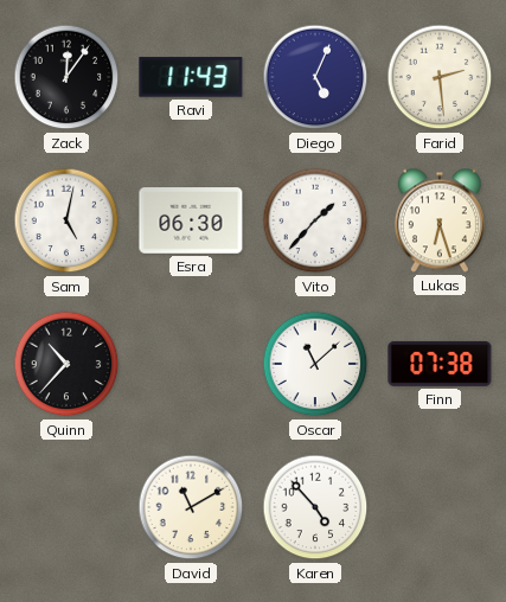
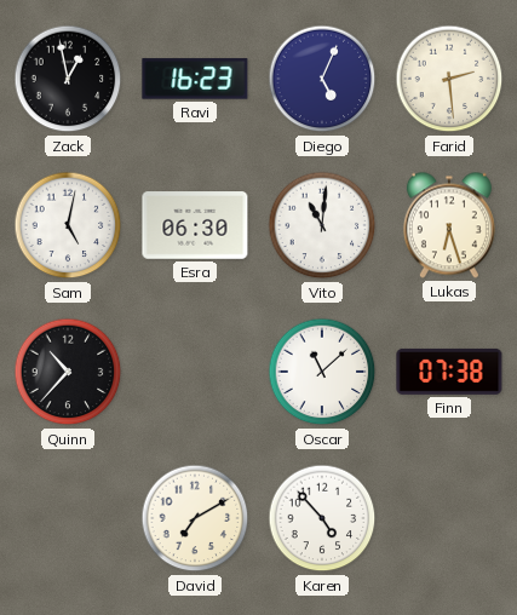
Zack: 12:06 -> 12:58 (68, 79)
Ravi: 11:43 -> 16:23 (195, 79)
Vito: 1:37 -> 11:01 (322, 225)
David: 11:10 -> 7:10 (195, 518)
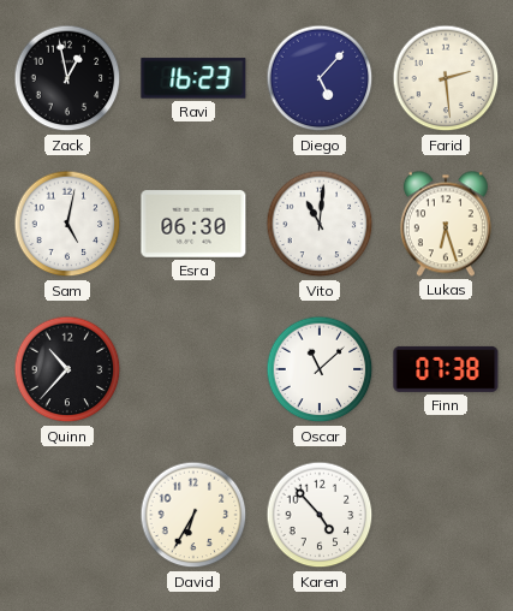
Diego: 5:04 -> 5:07 (320, 78)
David: 7:10 -> 6:35 (193, 515)
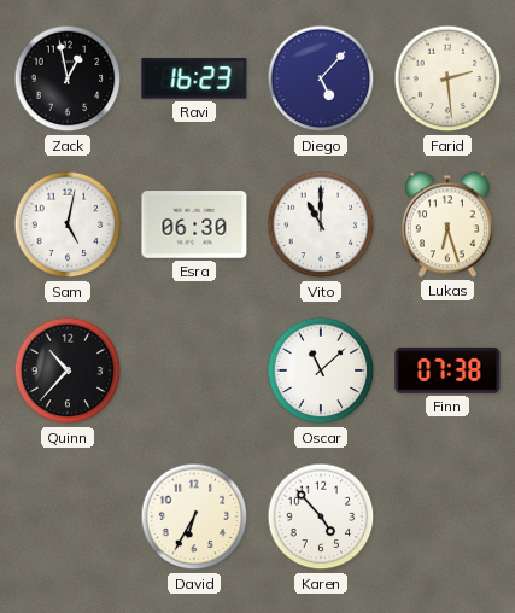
Vito: 11:01 -> 11:00 (321, 224)
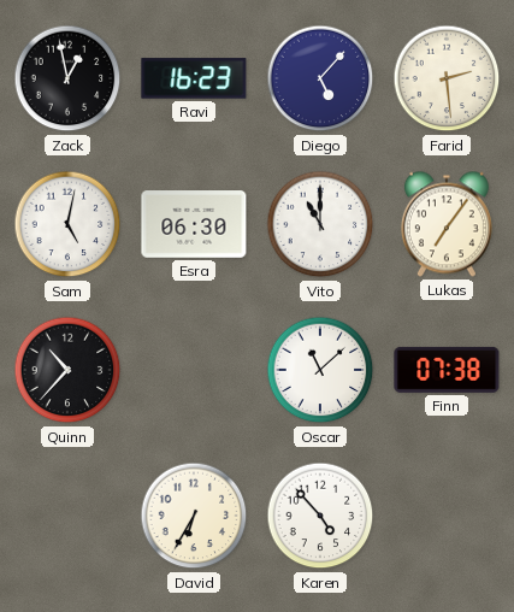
Lukas: 6:27 -> 7:06 (447, 224)
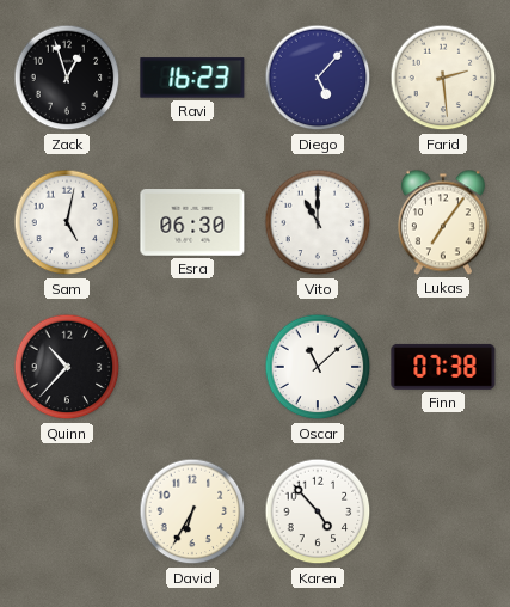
Zack: 12:58 -> 12:57 (67, 78)
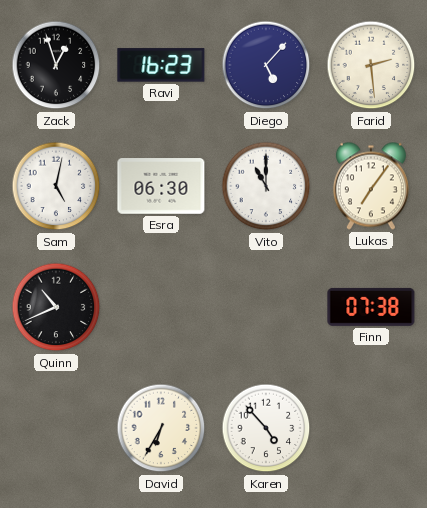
Quinn: 10:37 -> 10:41 (56, 307)
Oscar: 11:08 -> none (318, 367)
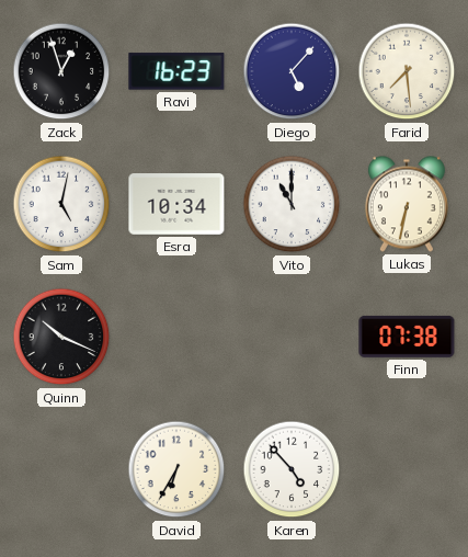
Farid: 2:29 -> 7:29 (407, 71)
Esra: 06:30 -> 10:34 (176, 204)
Lukas: 7:06 -> 6:32 (407, 204)
Quinn: 10:41 -> 10:19 (61, 337)
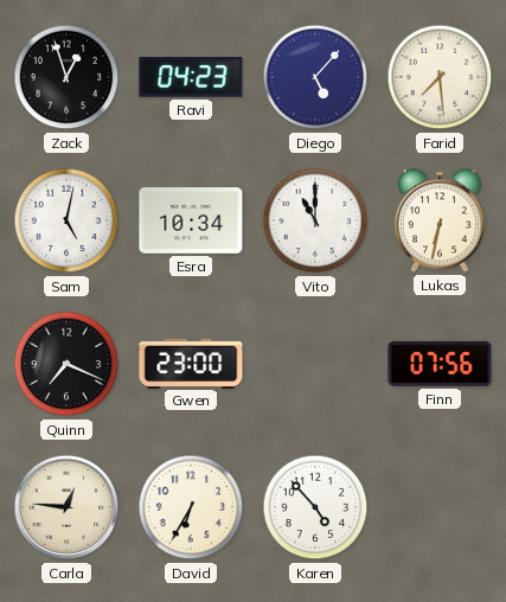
Ravi: 16:23 -> 04:23 (191, 77)
Quinn: 10:19 -> 7:19 (66, 364)
Gwen: none -> 23:00 (191, 363)
Finn: 07:38 -> 07:56 (440, 364)
Carla: none -> 12:46 (66, 507)
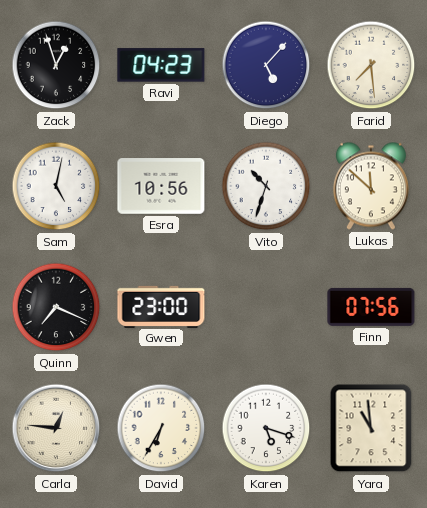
Esra: 10:34 -> 10:56 (161, 186)
Vito: 11:00 -> 10:33 (266, 186)
Lukas: 6:32 -> 11:52 (371, 186)
Karen: 4:53 -> 5:18 (266, 428)
Yara: none -> 10:59 (371, 428)
